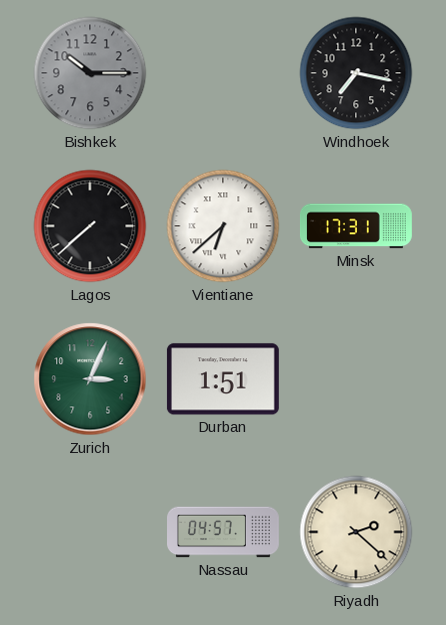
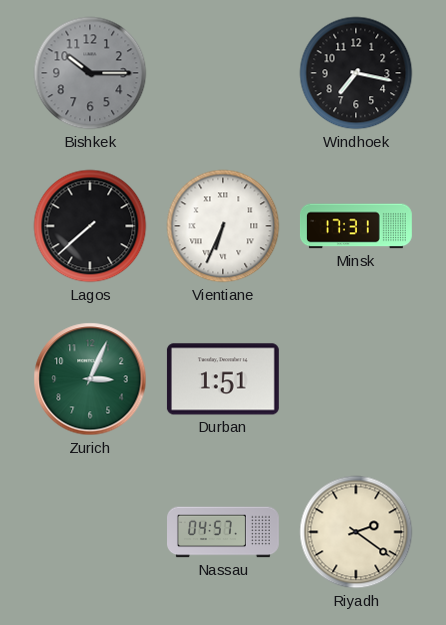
Vientiane: 6:38 -> 6:34 (223, 226)
Riyadh: 2:22 -> 2:21 (356, 532)
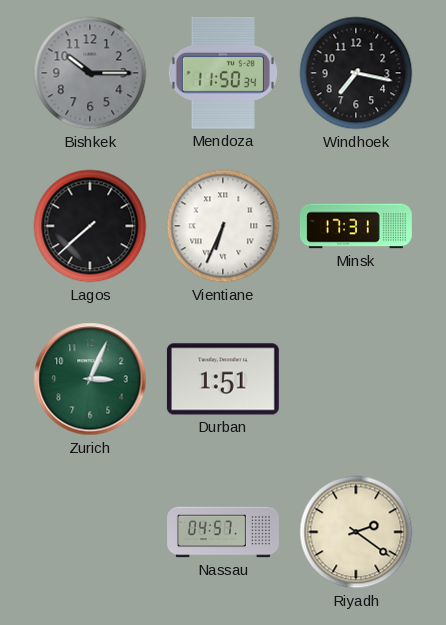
Mendoza: none -> 11:50 (223, 73)
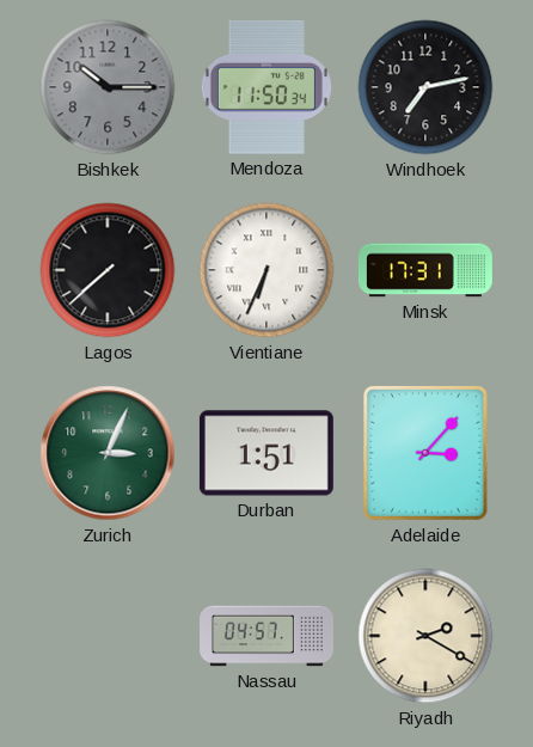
Windhoek: 7:17 -> 7:13 (425, 87)
Adelaide: none -> 3:07 (425, 453)
Riyadh: 2:21 -> 2:20 (425, 636)
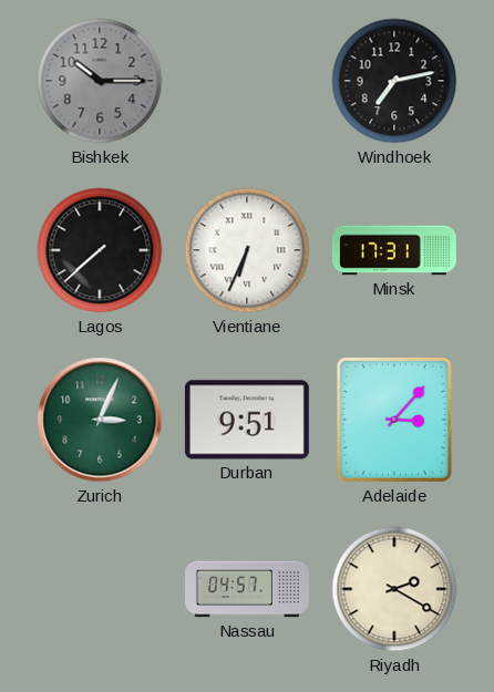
Mendoza: 11:50 -> none (266, 87)
Durban: 1:51 -> 9:51 (247, 420)
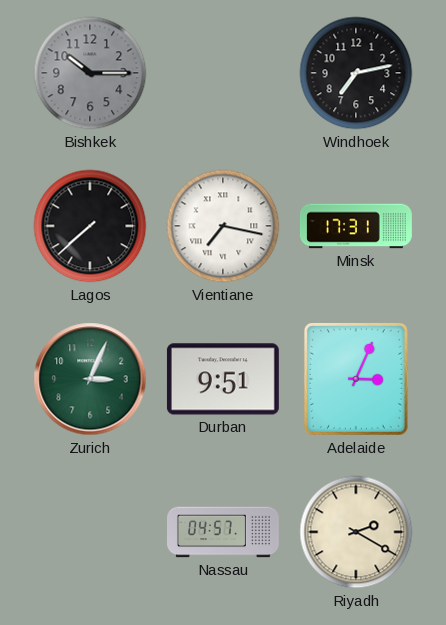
Vientiane: 6:34 -> 7:17 (223, 226)
Adelaide: 3:07 -> 3:04 (356, 379)
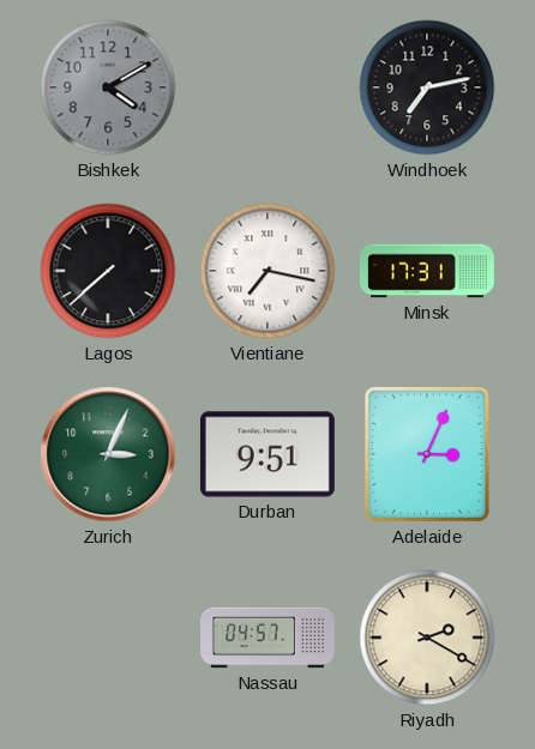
Bishkek: 10:15 -> 4:10 (108, 87)
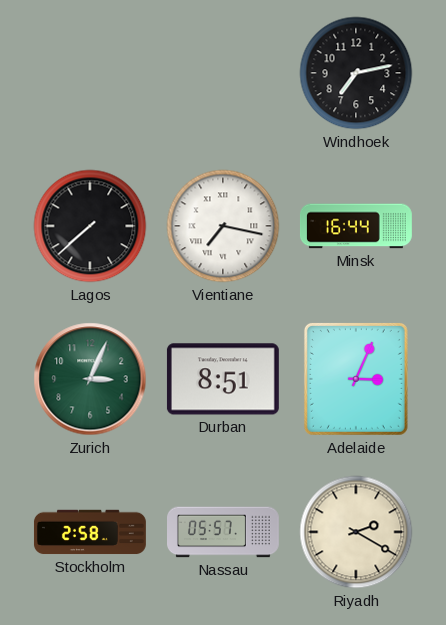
Bishkek: 4:10 -> none (108, 87)
Minsk: 17:31 -> 16:44 (356, 226)
Durban: 9:51 -> 8:51 (223, 379)
Stockholm: none -> 2:58 (90, 532)
Nassau: 04:57 -> 05:57 (224, 532)
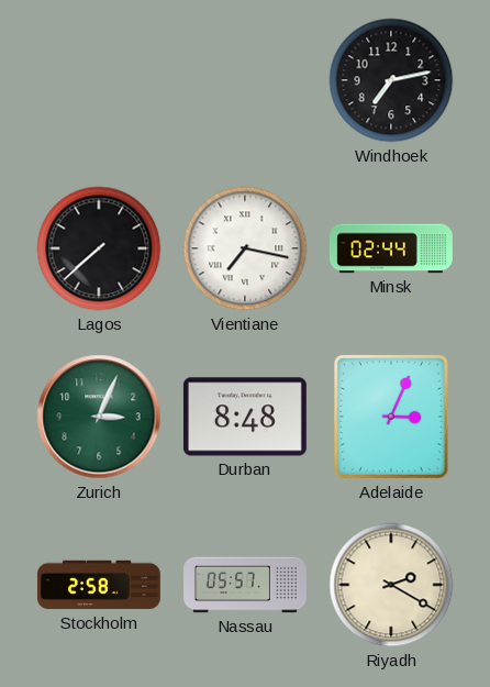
Minsk: 16:44 -> 02:44 (391, 248)
Durban: 8:51 -> 8:48 (245, 417)
